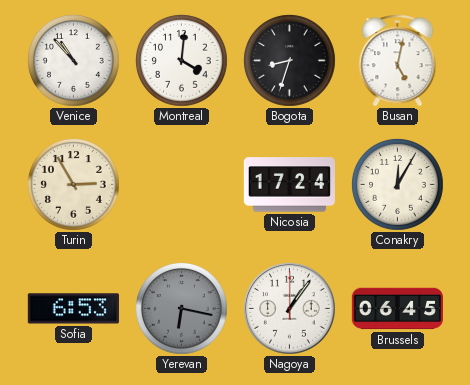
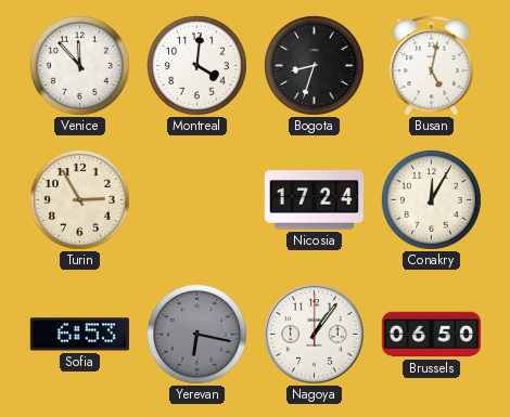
Venice: 10:53 -> 11:53 (80, 66)
Brussels: 06:45 -> 06:50 (431, 335)
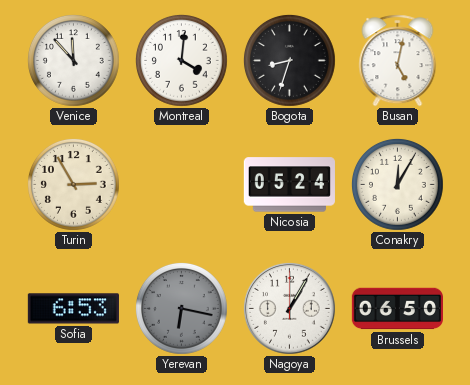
Nicosia: 17:24 -> 05:24 (289, 185)
Nagoya: 1:06 -> 1:05 (289, 308)
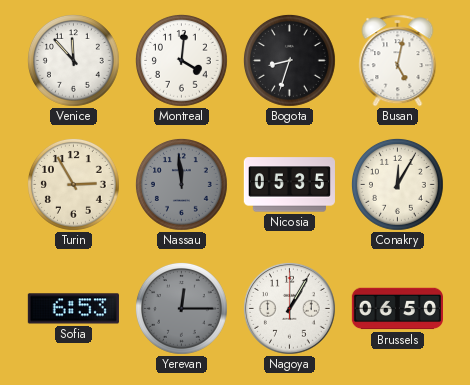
Nassau: none -> 11:59 (182, 185)
Nicosia: 05:24 -> 05:35 (289, 185)
Yerevan: 6:17 -> 12:15 (182, 309)
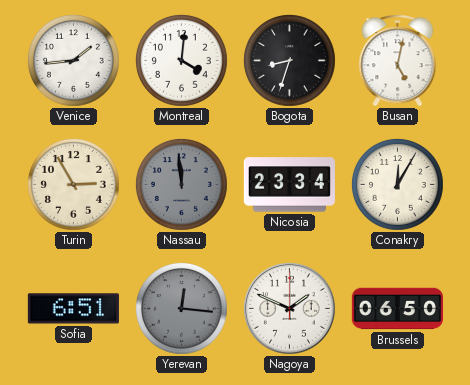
Venice: 11:53 -> 1:44 (74, 61)
Nicosia: 05:35 -> 23:34 (289, 185)
Sofia: 6:53 -> 6:51 (73, 309)
Yerevan: 12:15 -> 12:16 (182, 309)
Nagoya: 1:05 -> 1:49 (289, 308)
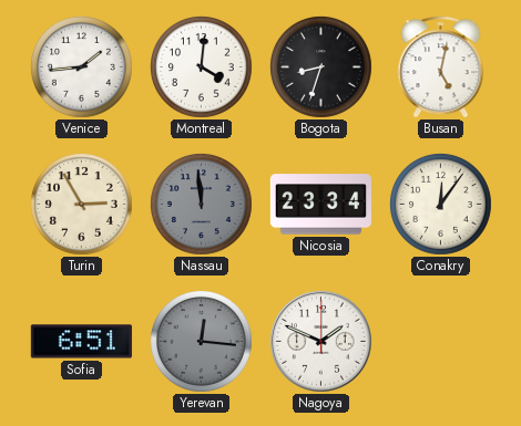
Conakry: 12:05 -> 12:06 (441, 205)
Brussels: 06:50 -> none (397, 309)
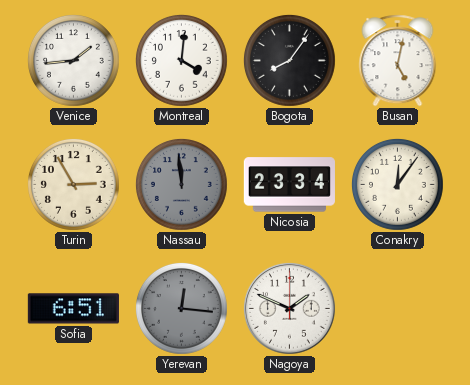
Bogota: 8:33 -> 8:06 (290, 61)
